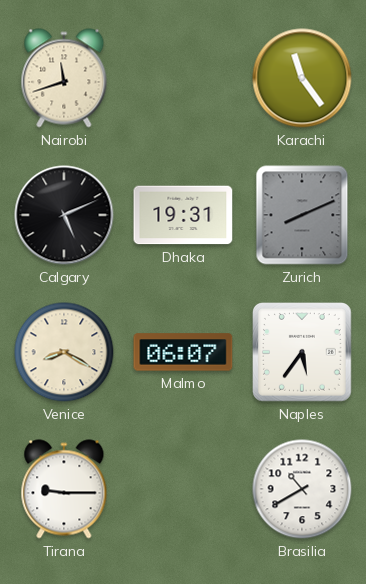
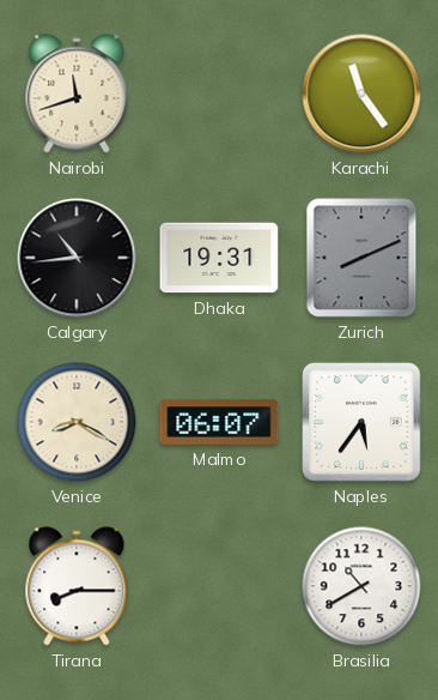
Calgary: 5:11 -> 10:44 (77, 258)
Tirana: 9:15 -> 8:15 (77, 586)
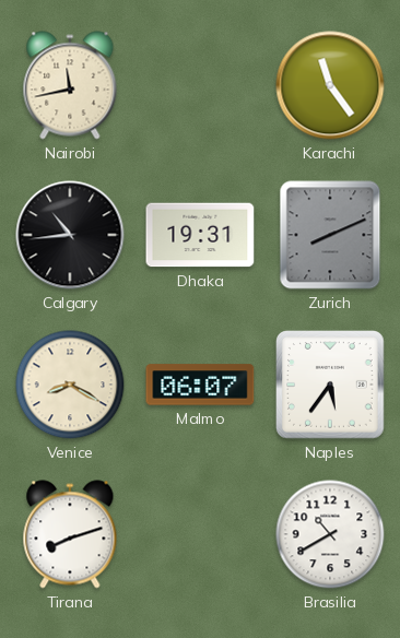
Nairobi: 11:42 -> 11:43 (70, 85)
Tirana: 8:15 -> 8:12 (70, 534)
